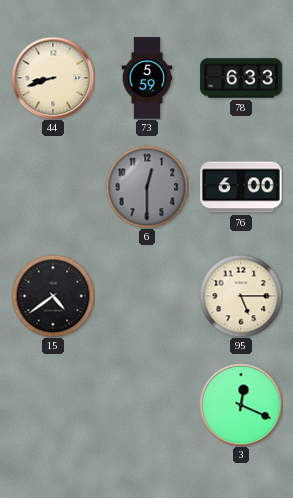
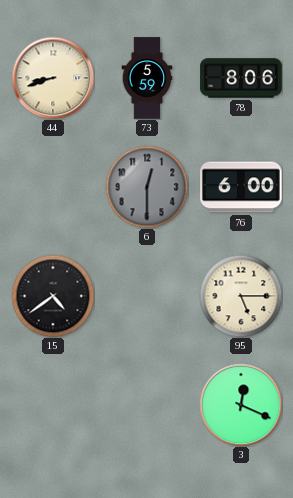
78: 6:33 -> 8:06 (241, 78)
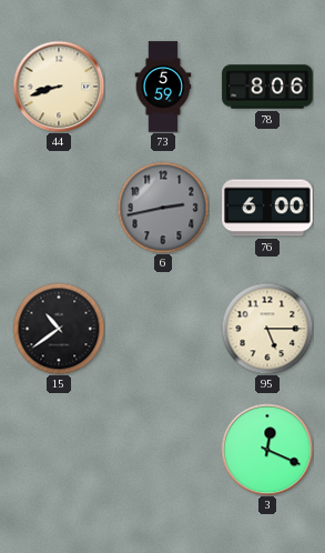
6: 12:30 -> 2:43 (163, 208)
15: 4:39 -> 10:39 (59, 329)
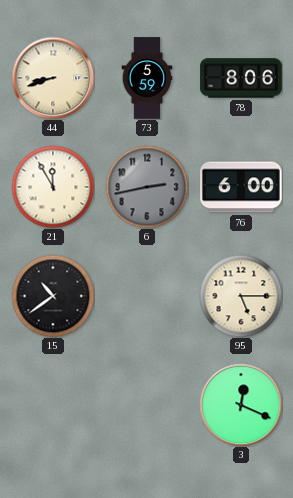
21: none -> 11:55 (53, 187)
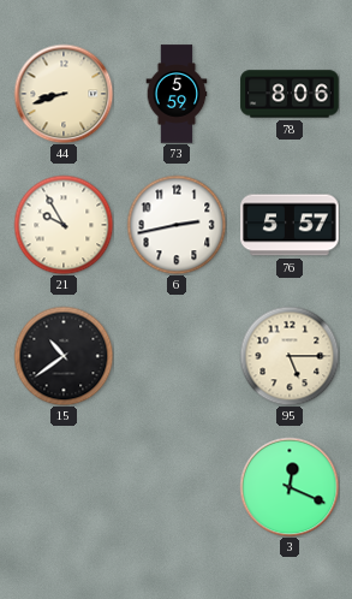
21: 11:55 -> 9:55 (64, 225)
6 dial: grey -> white (177, 225)
76: 6:00 -> 5:57 (290, 225)
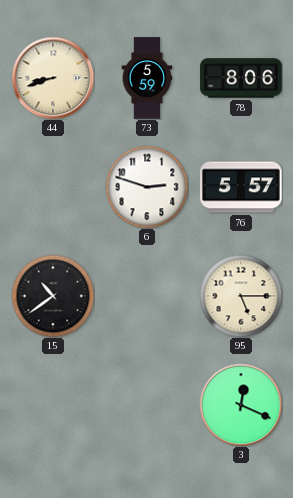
21: 9:55 -> none (64, 225)
6: 2:43 -> 2:48 (147, 187)
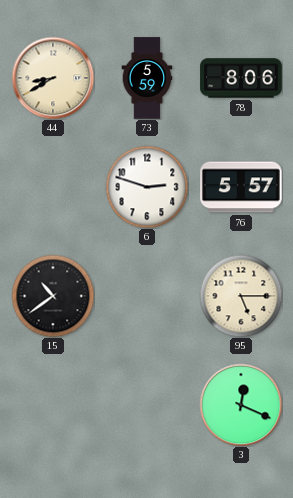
44: 8:42 -> 8:40 (53, 78)
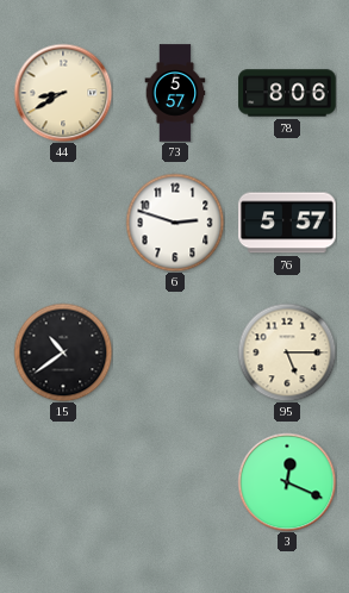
73: 5:59 -> 5:57 (175, 93)
